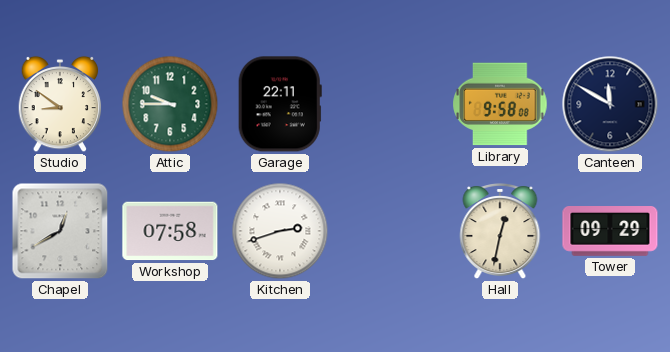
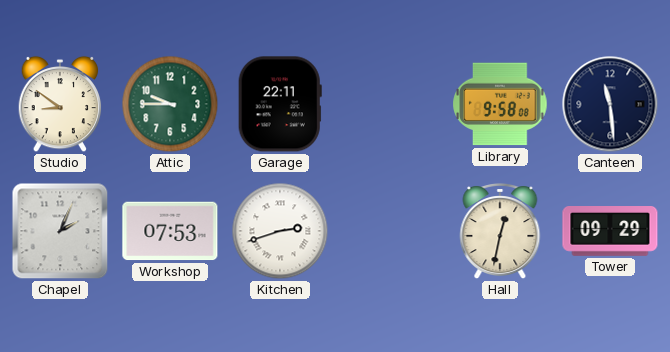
Canteen: 11:50 -> 11:29 (610, 104)
Chapel: 12:40 -> 2:04 (60, 231)
Workshop: 07:58 -> 07:53 (170, 231)
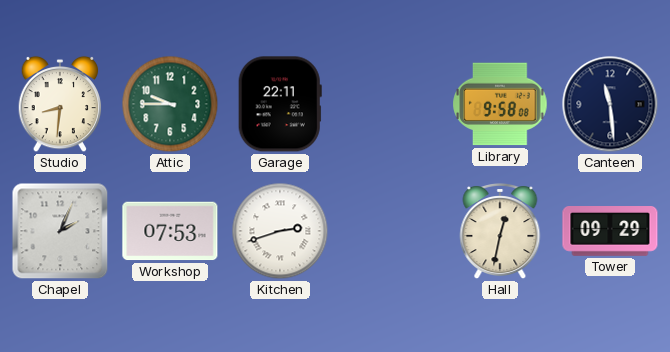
Studio: 8:51 -> 8:31 (60, 104)
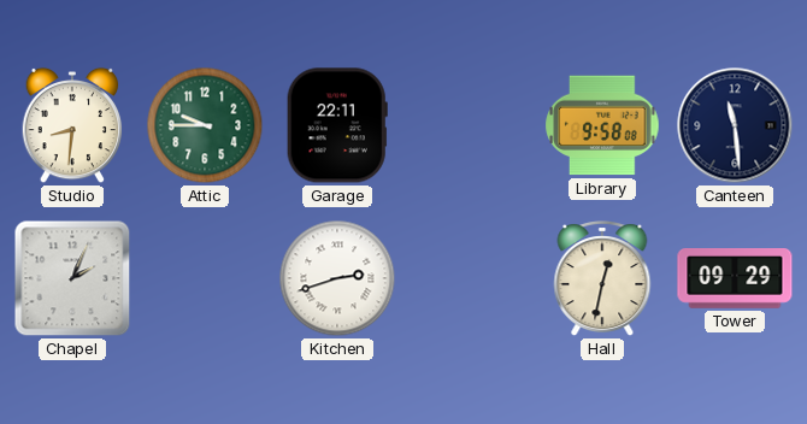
Workshop: 07:53 -> none (170, 231)
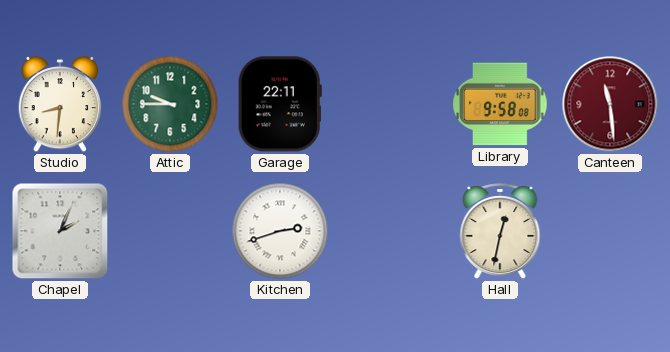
Canteen dial: navy -> burgundy (610, 104)
Tower: 09:29 -> none (735, 279)
